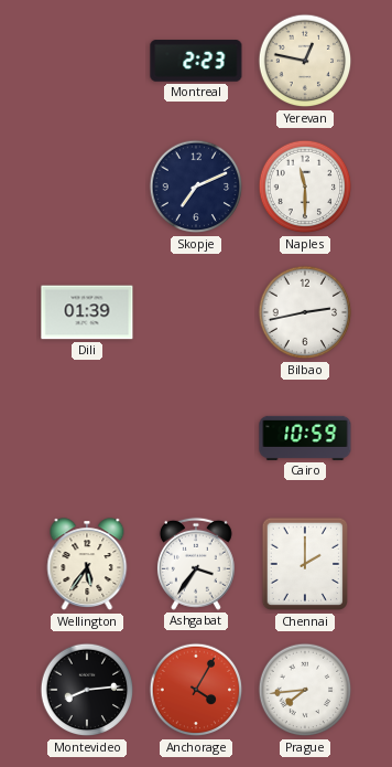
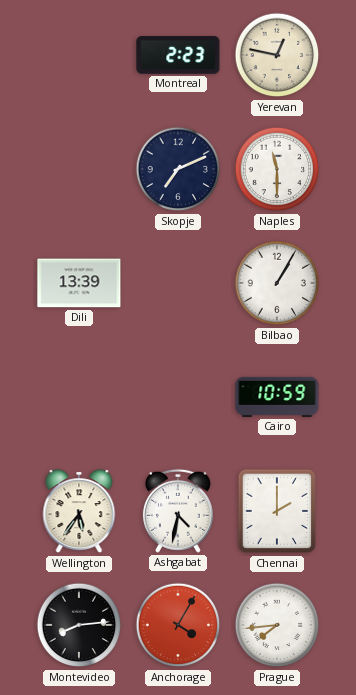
Dili: 01:39 -> 13:39 (79, 283)
Bilbao: 2:43 -> 1:05 (277, 283)
Ashgabat: 3:36 -> 4:32 (178, 511)
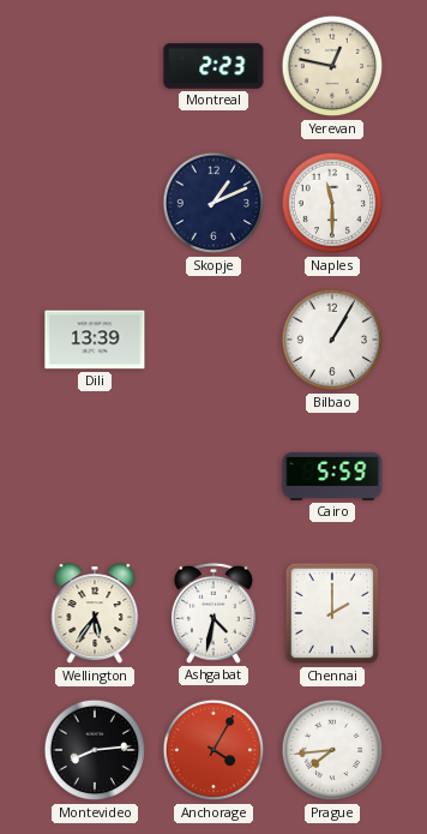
Skopje: 7:11 -> 1:11 (213, 203)
Cairo: 10:59 -> 5:59 (332, 476)
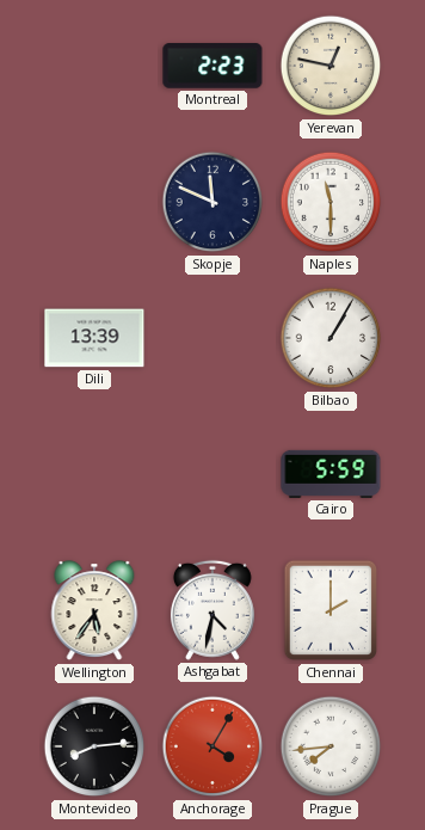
Skopje: 1:11 -> 11:49 (213, 202)
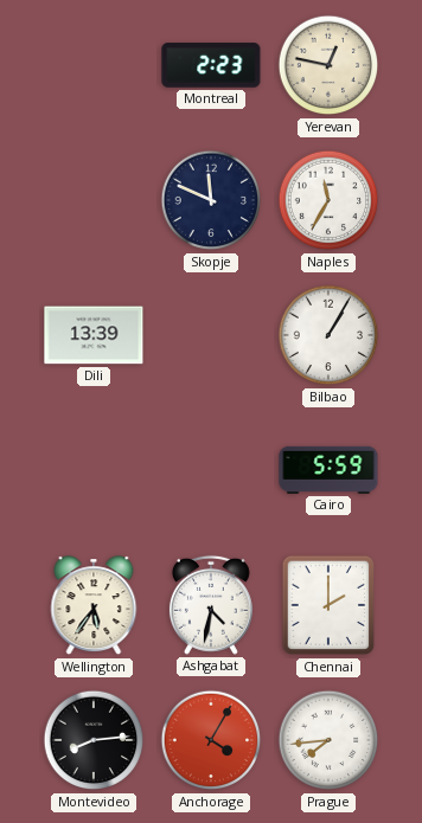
Naples: 11:30 -> 11:35 (328, 200)
